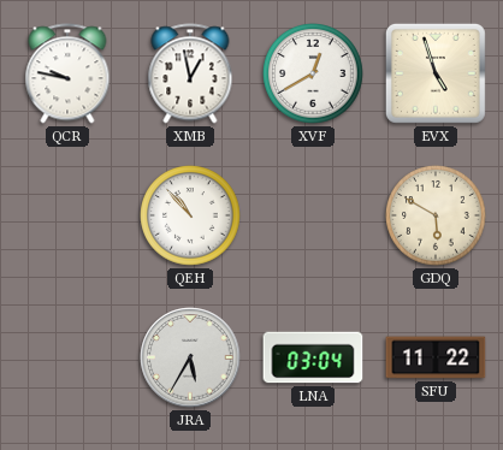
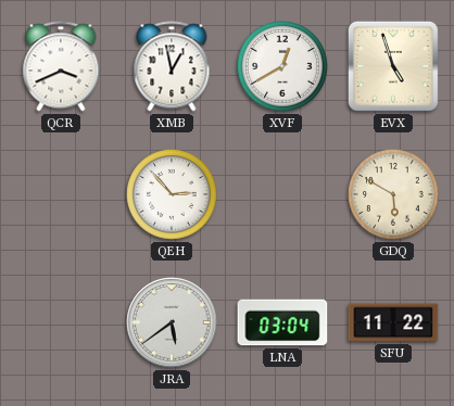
QCR: 9:47 -> 3:41 (61, 66)
QEH: 10:53 -> 2:53 (172, 194)
JRA: 5:35 -> 5:39 (172, 322)
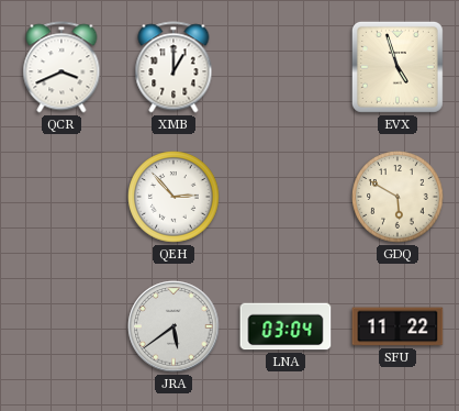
XMB: 12:58 -> 1:00 (173, 67)
XVF: 12:40 -> none (282, 66)
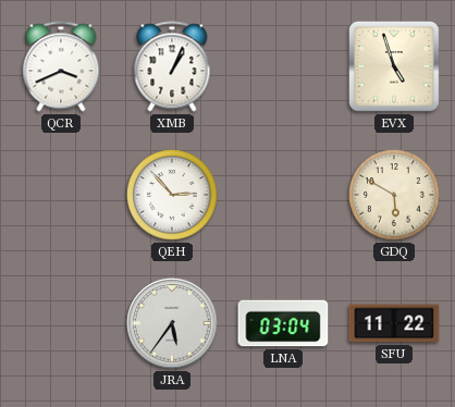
XMB: 1:00 -> 1:04 (172, 66)
JRA: 5:39 -> 5:36 (172, 323)
